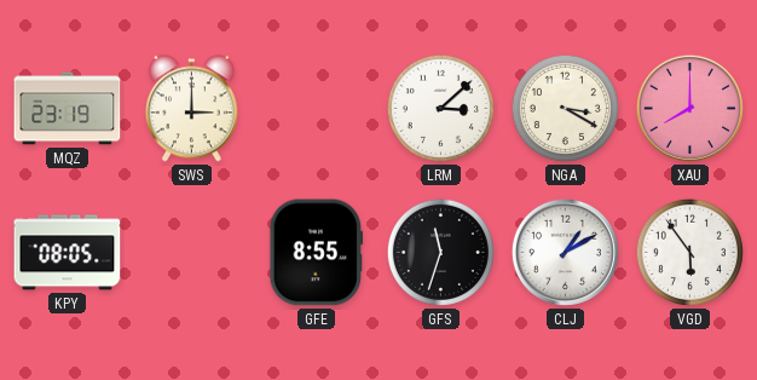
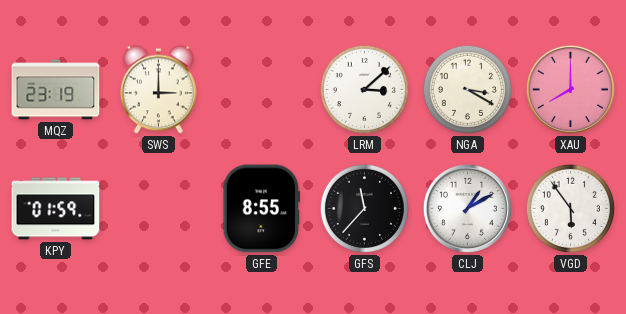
KPY: 08:05 -> 01:59 (56, 209)
GFS: 11:33 -> 11:37 (364, 208)
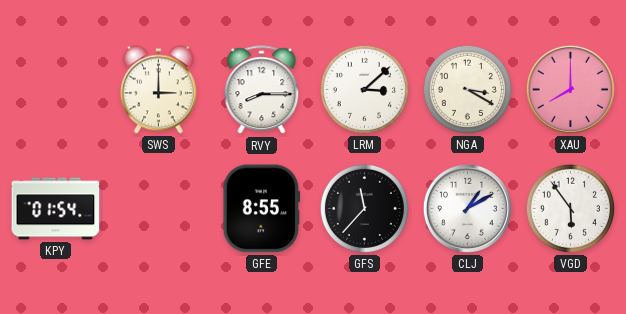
MQZ: 23:19 -> none (56, 90)
RVY: none -> 8:15 (262, 90)
KPY: 01:59 -> 01:54 (56, 209)
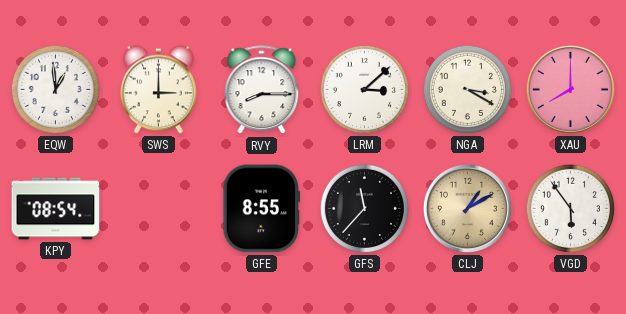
EQW: none -> 12:59 (55, 89)
KPY: 01:54 -> 08:54 (56, 209)
CLJ dial: white -> champagne (467, 208)
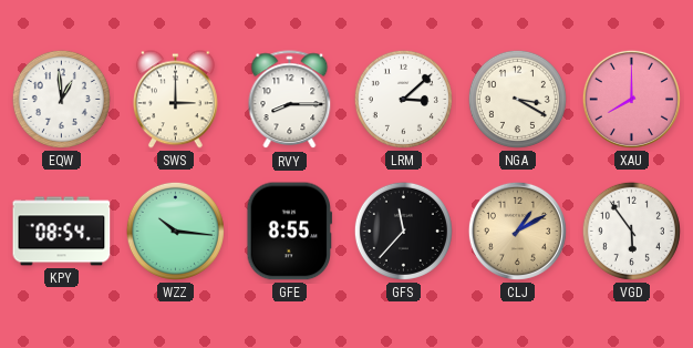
WZZ: none -> 10:16 (175, 231)
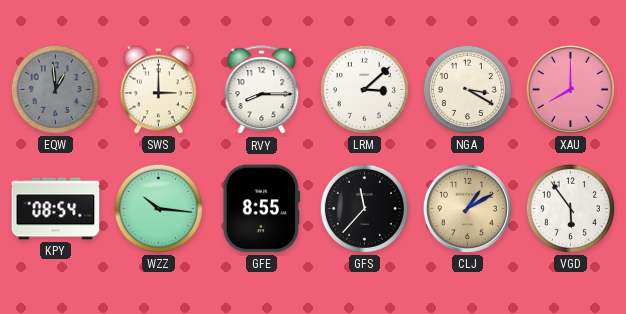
EQW dial: white -> grey (55, 89)
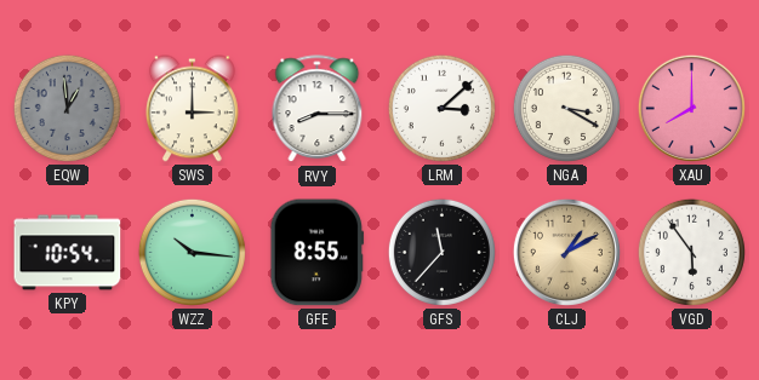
KPY: 08:54 -> 10:54 (68, 253)
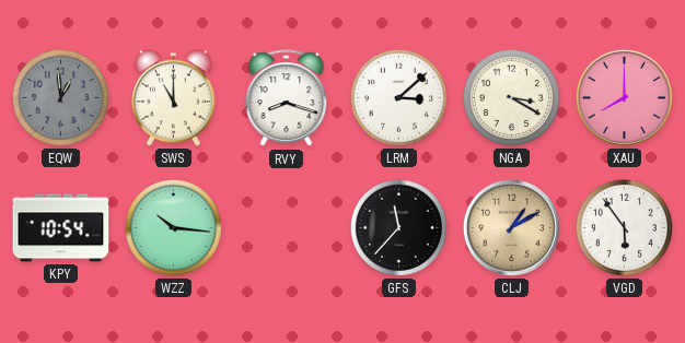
SWS: 3:00 -> 11:00 (173, 98)
RVY: 8:15 -> 8:18 (287, 98)
GFE: 8:55 -> none (318, 253)
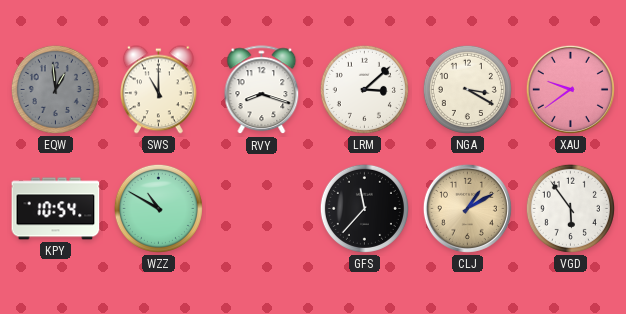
XAU: 8:00 -> 9:39 (570, 89)
WZZ: 10:16 -> 10:50 (158, 208)
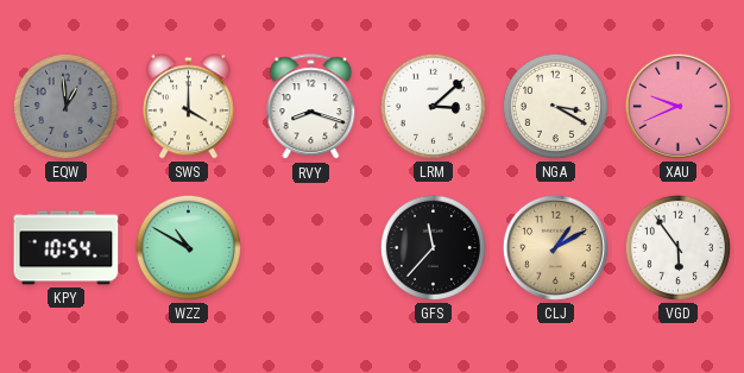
SWS: 11:00 -> 4:00 (188, 107)
XAU: 9:39 -> 9:41 (677, 106)
